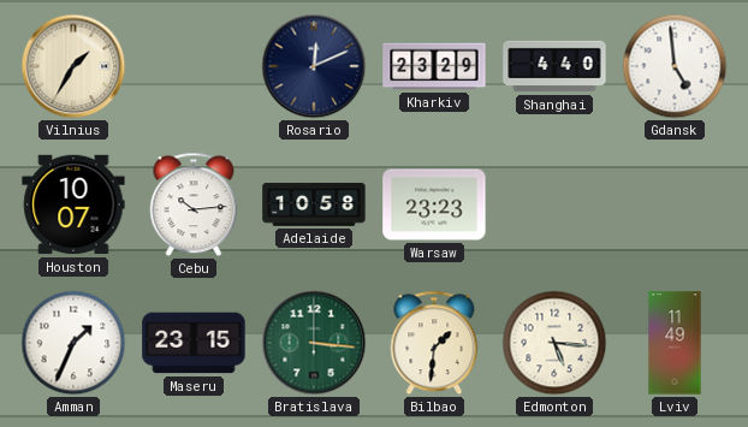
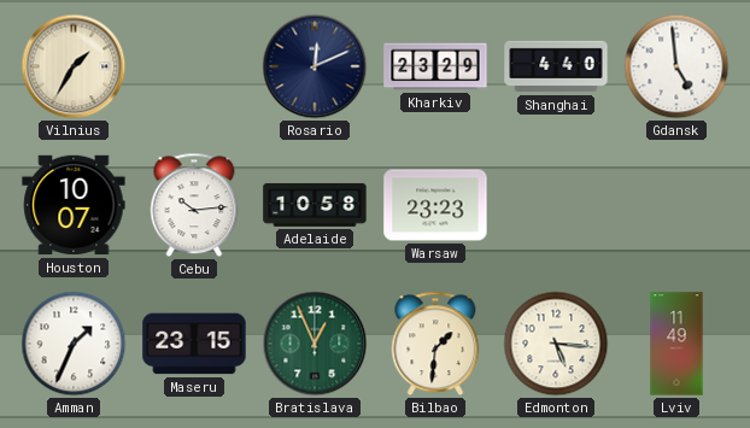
Bratislava: 3:16 -> 12:56 (315, 344)
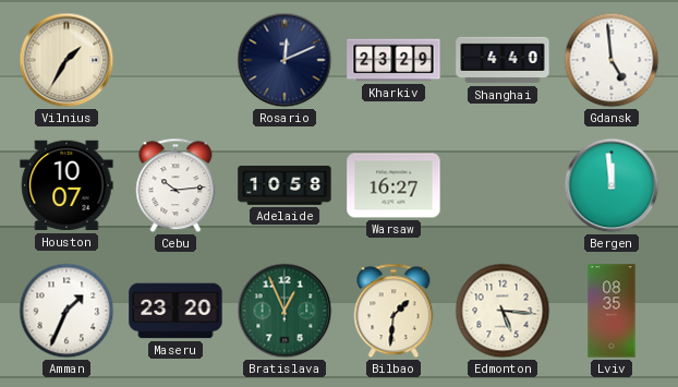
Warsaw: 23:23 -> 16:27 (394, 185)
Bergen: none -> 11:59 (612, 185)
Maseru: 23:15 -> 23:20 (175, 311)
Lviv: 11:49 -> 08:35 (612, 311)
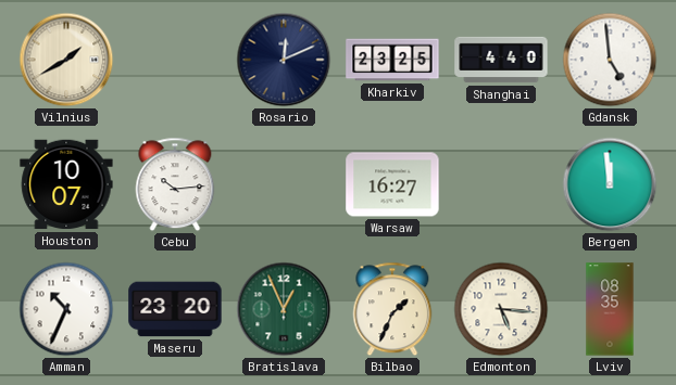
Vilnius: 1:35 -> 1:40 (66, 60)
Kharkiv: 23:29 -> 23:25 (392, 60)
Adelaide: 10:58 -> none (284, 185)
Amman: 1:34 -> 10:34 (66, 309)
Bilbao: 1:31 -> 1:34 (392, 309)
